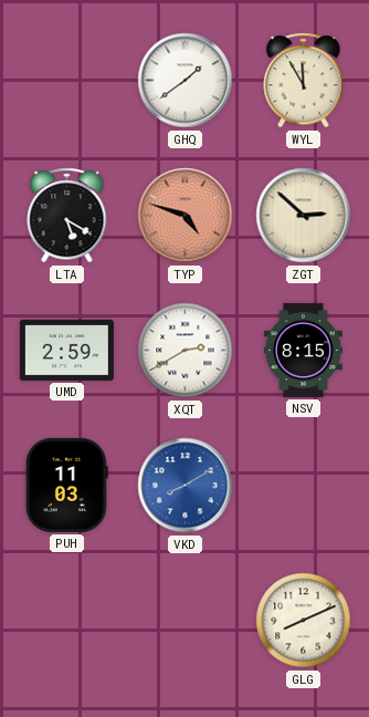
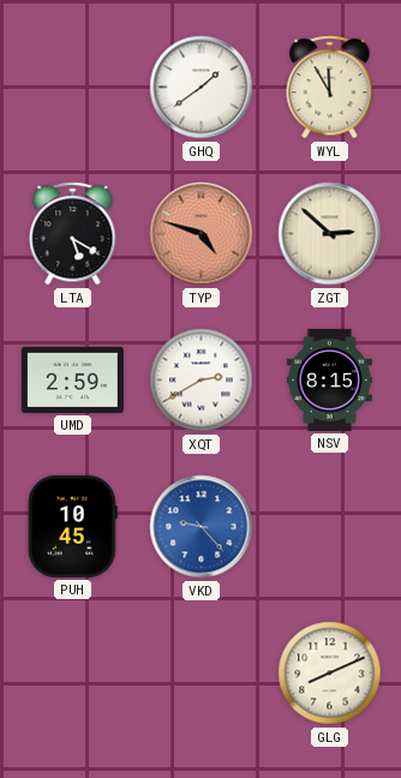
PUH: 11:03 -> 10:45 (72, 526)
VKD: 8:10 -> 9:23 (202, 527)
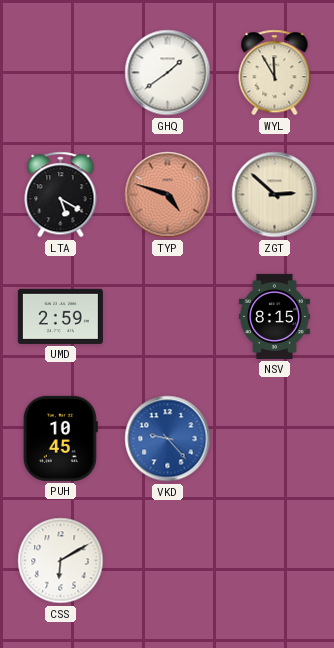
XQT: 2:40 -> none (202, 381)
CSS: none -> 6:10 (61, 561)
GLG: 8:11 -> none (330, 674)
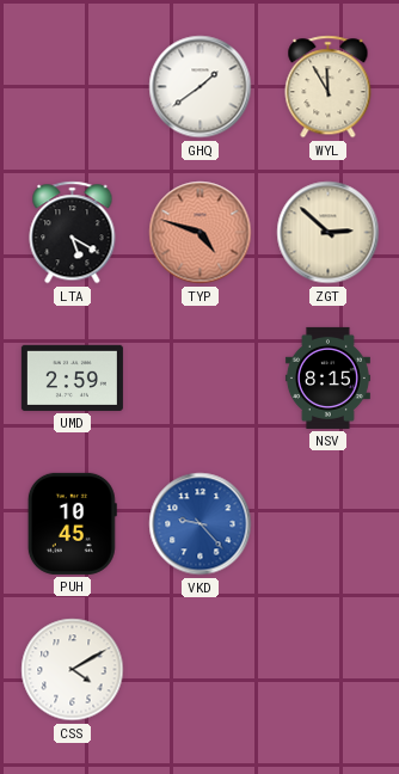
CSS: 6:10 -> 4:10 (73, 670)
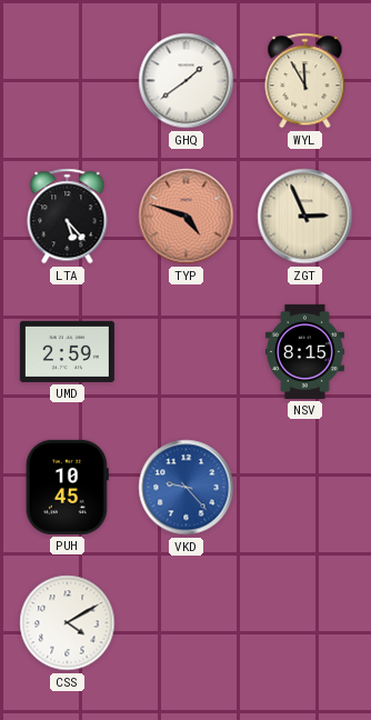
LTA: 5:20 -> 5:23 (68, 217)
ZGT: 2:52 -> 2:56 (305, 217)
